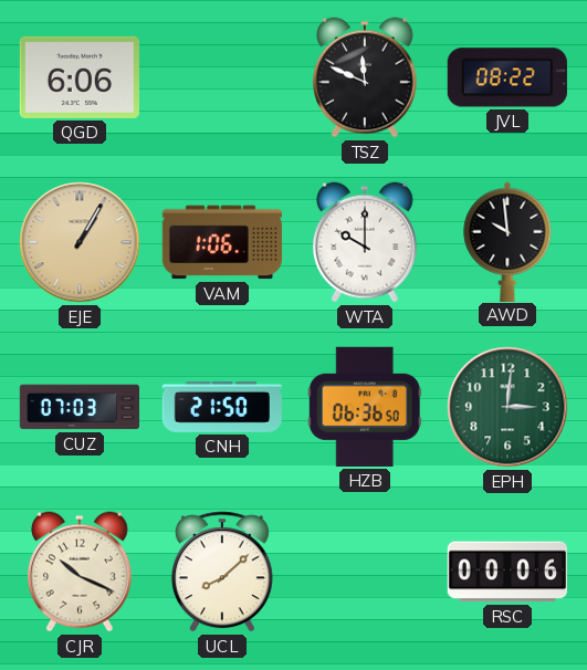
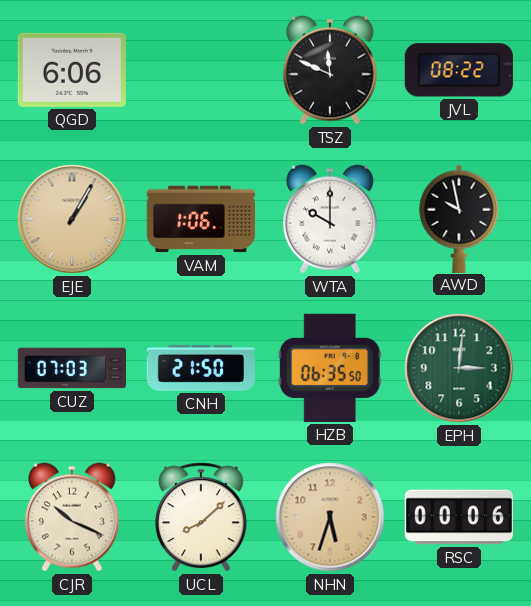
AWD: 9:59 -> 9:58 (459, 218)
HZB: 06:36 -> 06:35 (330, 368)
NHN: none -> 5:33 (330, 517)
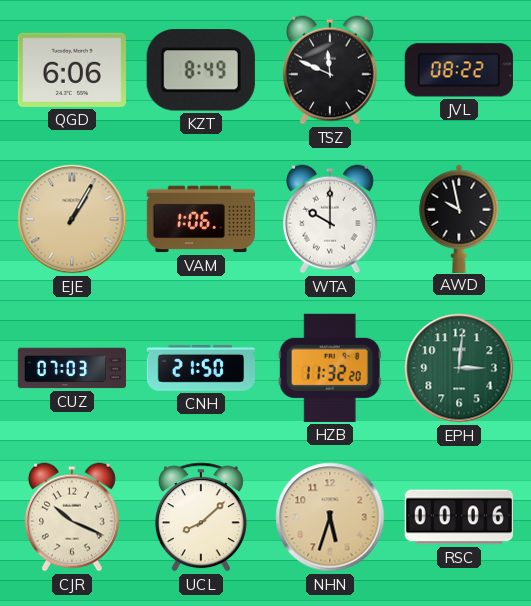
KZT: none -> 8:49 (201, 70)
HZB: 06:35 -> 11:32 (330, 368)
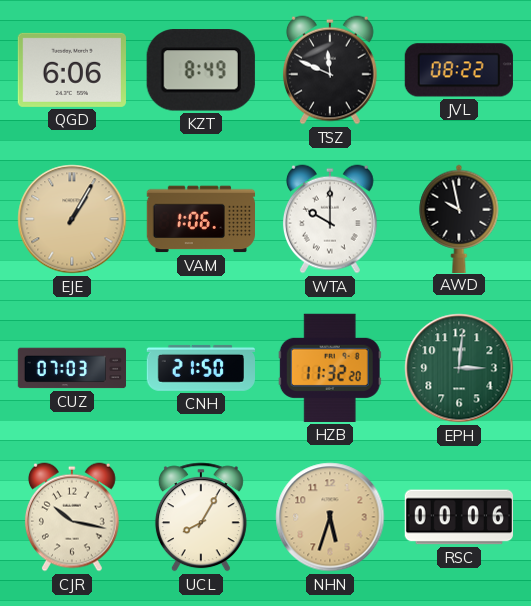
CJR: 10:19 -> 10:17 (72, 517)
UCL: 8:08 -> 8:05 (201, 517)
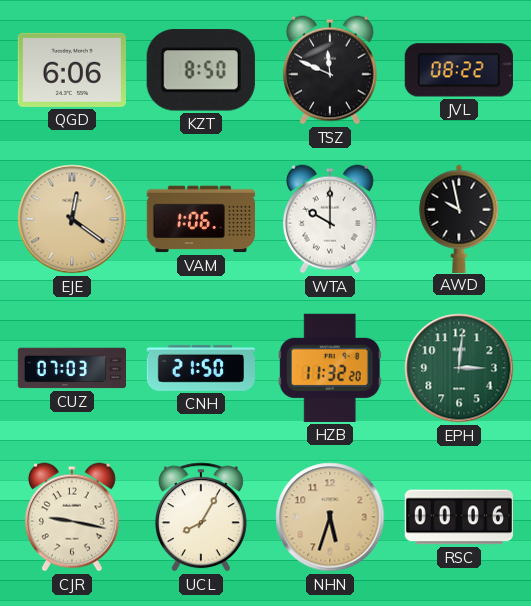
KZT: 8:49 -> 8:50 (201, 70)
EJE: 1:05 -> 12:21 (72, 219)
CJR: 10:17 -> 9:17 (72, 517)
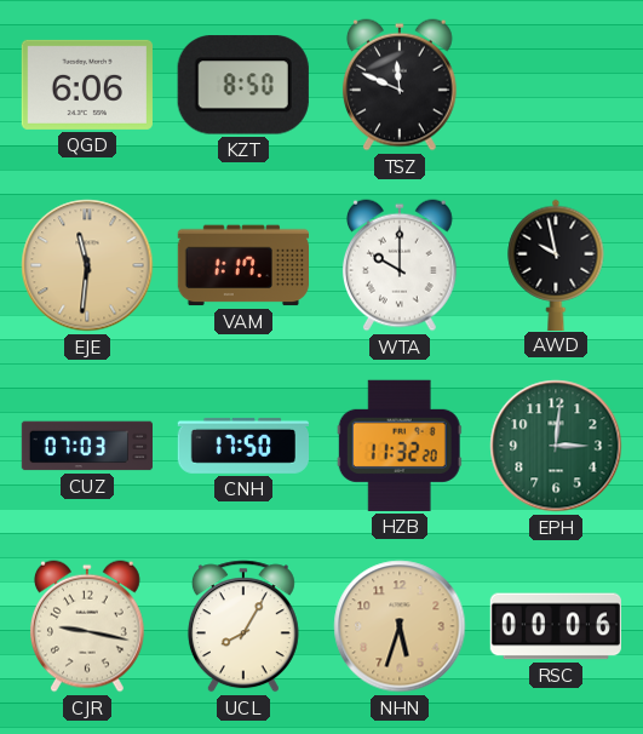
JVL: 08:22 -> none (459, 70)
EJE: 12:21 -> 11:31 (87, 265)
VAM: 1:06 -> 1:17 (242, 265)
CNH: 21:50 -> 17:50 (242, 446)
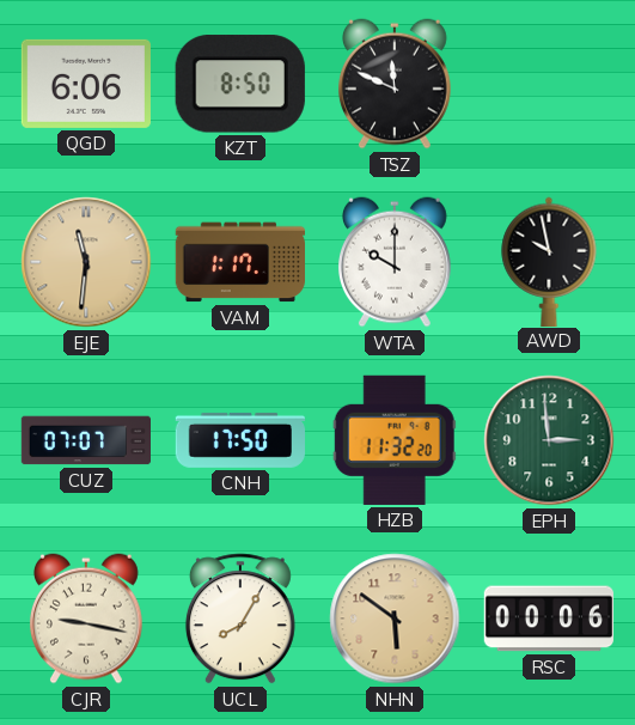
CUZ: 07:03 -> 07:07 (85, 440)
EPH: 3:01 -> 2:59 (549, 440)
NHN: 5:33 -> 5:51 (395, 619)
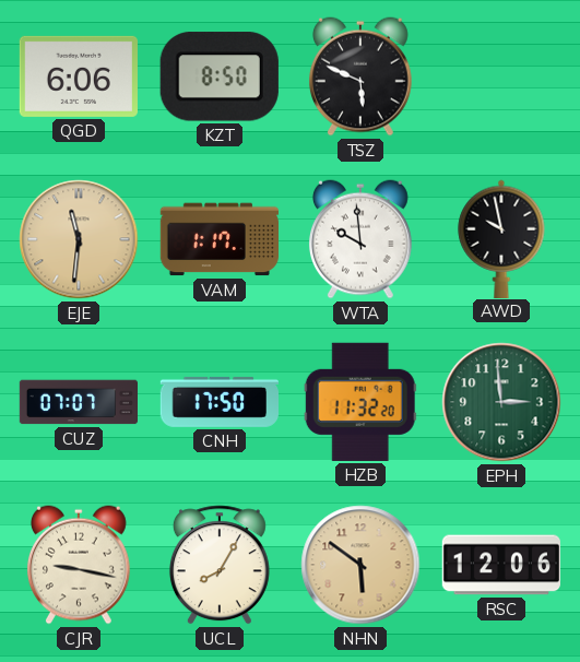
TSZ: 11:49 -> 5:49 (360, 76)
WTA: 10:00 -> 9:59 (360, 239)
RSC: 00:06 -> 12:06 (501, 565)
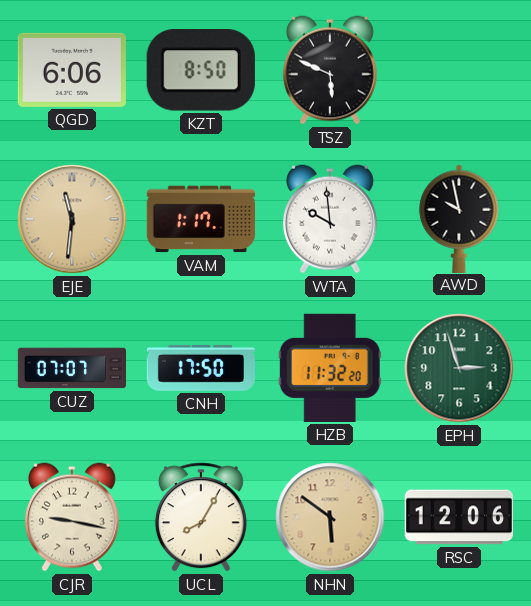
EPH: 2:59 -> 2:57 (459, 368)
